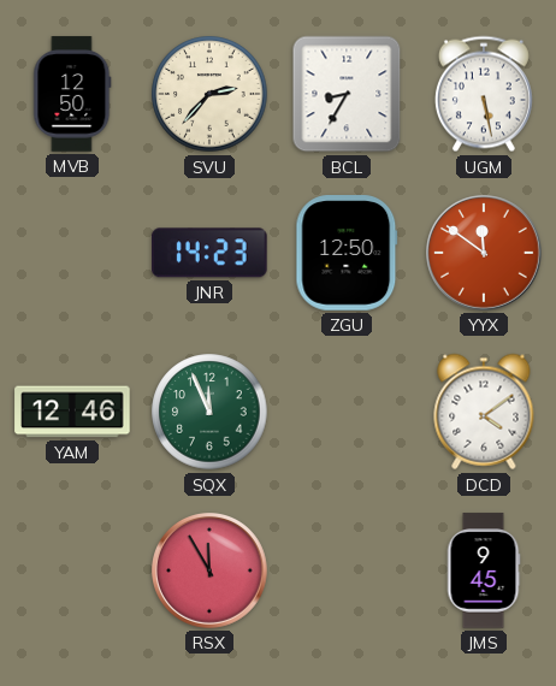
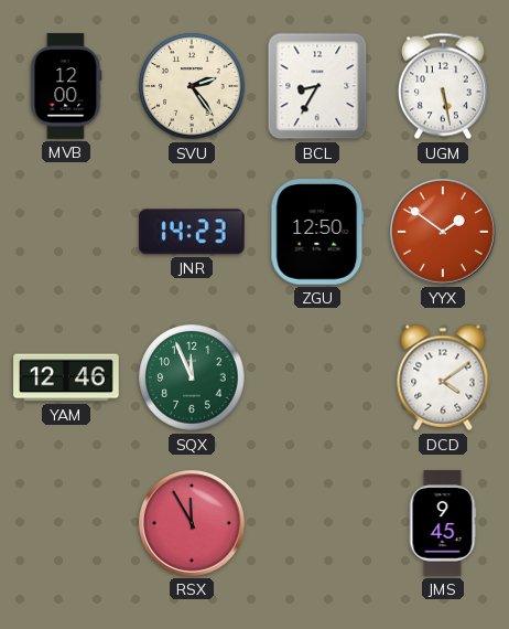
MVB: 12:50 -> 12:00 (66, 86)
SVU: 2:37 -> 2:24 (192, 86)
YYX: 11:51 -> 1:51 (444, 233)
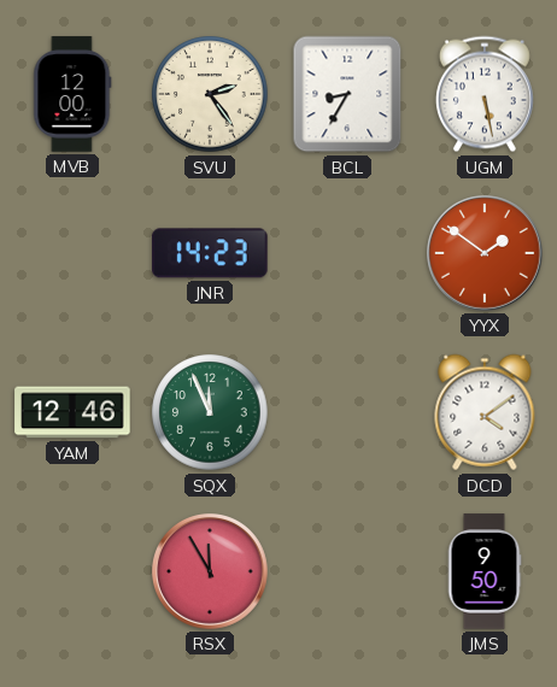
ZGU: 12:50 -> none (317, 232)
JMS: 9:45 -> 9:50 (485, 571)
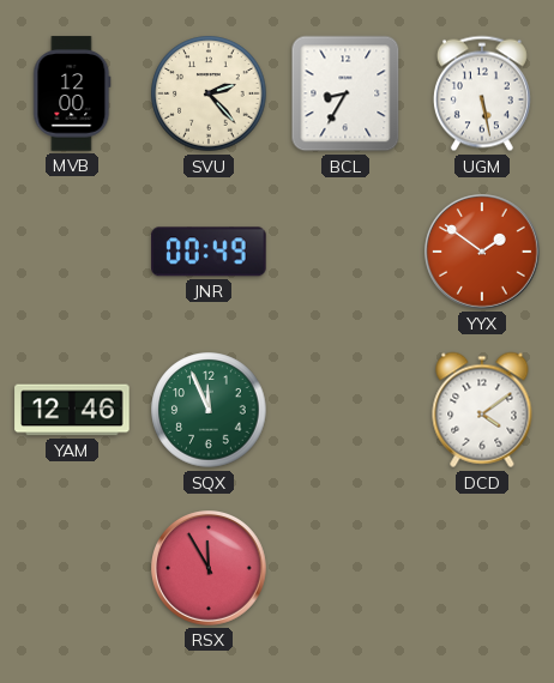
SVU: 2:24 -> 2:23 (209, 93)
JNR: 14:23 -> 00:49 (210, 252)
JMS: 9:50 -> none (485, 571)
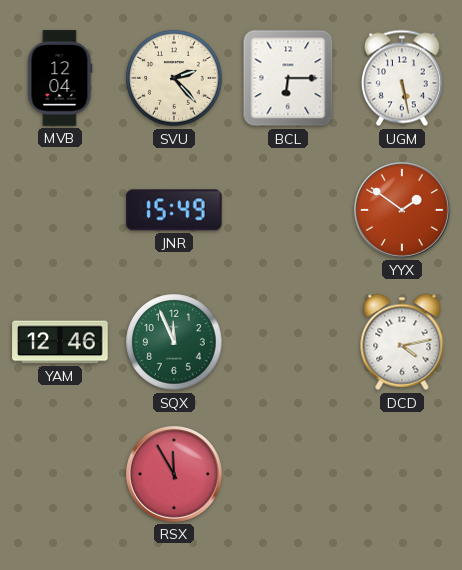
MVB: 12:00 -> 12:04 (60, 78)
BCL: 8:35 -> 6:15 (288, 78)
JNR: 00:49 -> 15:49 (175, 210)
DCD: 4:09 -> 4:13 (402, 342)
